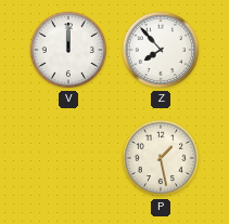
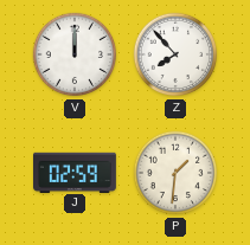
J: none -> 02:59 (76, 172)
P: 1:28 -> 1:31 (175, 173)
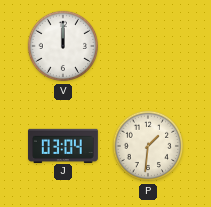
Z: 7:53 -> none (175, 54)
J: 02:59 -> 03:04 (64, 145)
